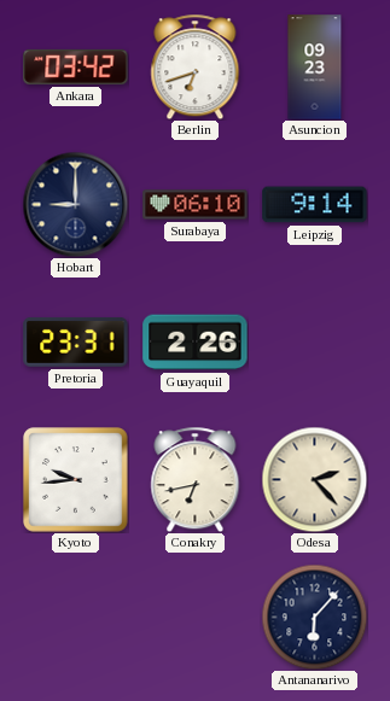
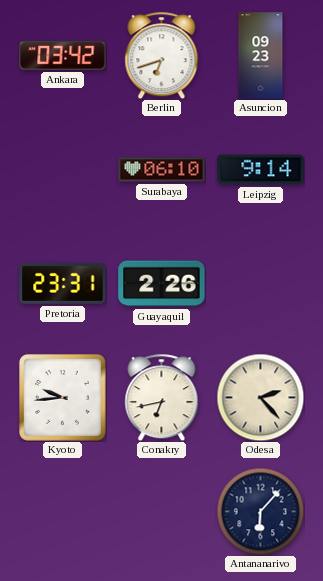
Hobart: 9:00 -> none (75, 204)
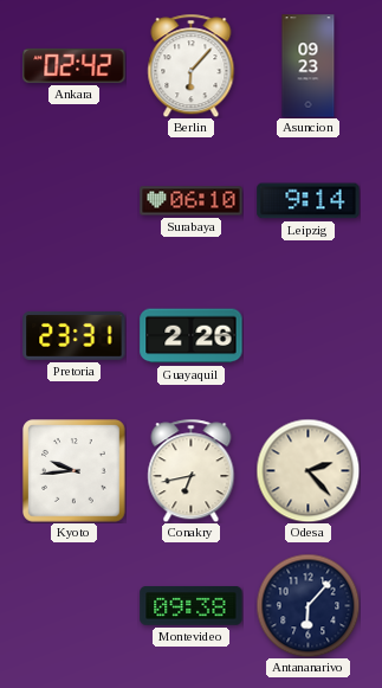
Ankara: 03:42 -> 02:42 (75, 65)
Berlin: 6:42 -> 6:07 (192, 65)
Montevideo: none -> 09:38 (192, 606)
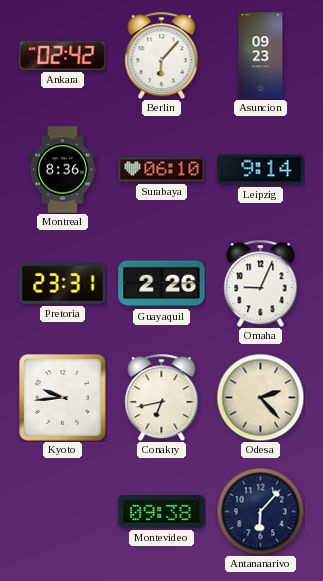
Montreal: none -> 8:36 (62, 170)
Omaha: none -> 9:04 (261, 283)
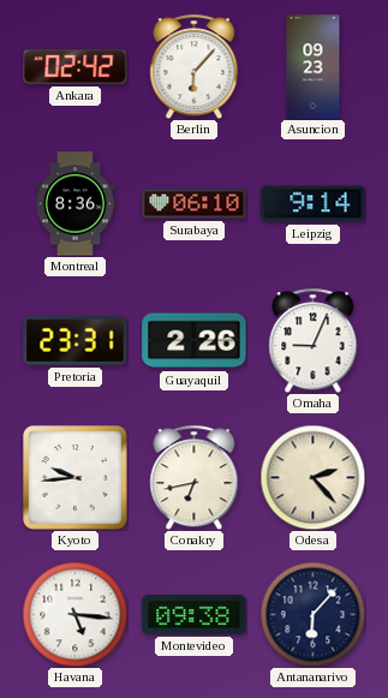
Havana: none -> 5:16 (74, 614)
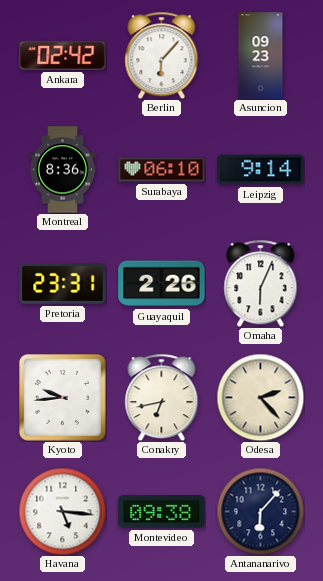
Omaha: 9:04 -> 6:04 (261, 283)
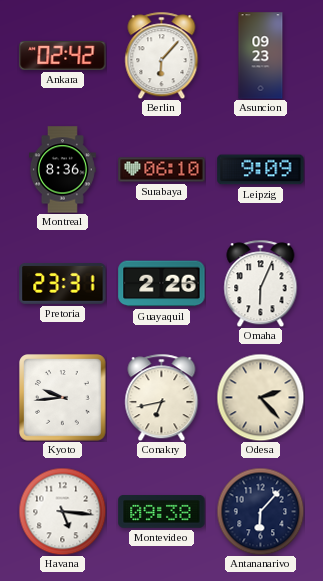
Leipzig: 9:14 -> 9:09 (261, 170)
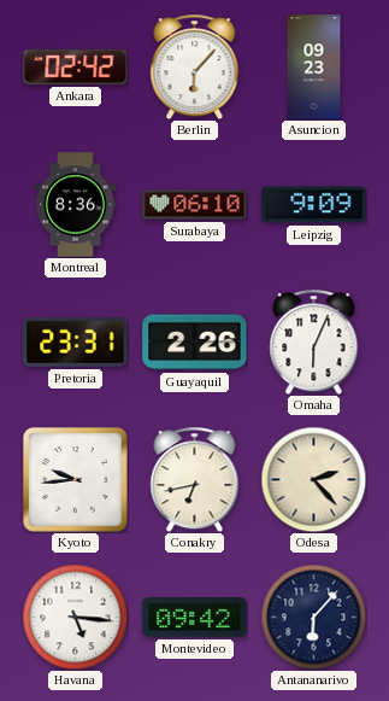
Montevideo: 09:38 -> 09:42 (195, 618)
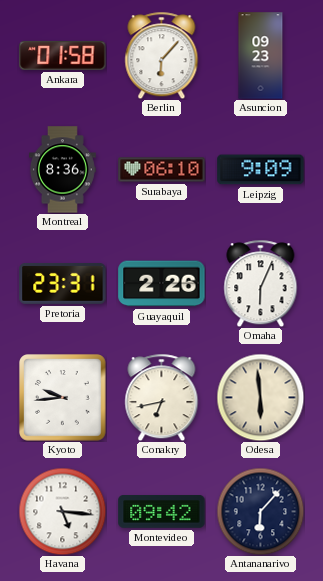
Ankara: 02:42 -> 01:58 (63, 55)
Odesa: 2:23 -> 5:59 (260, 397)
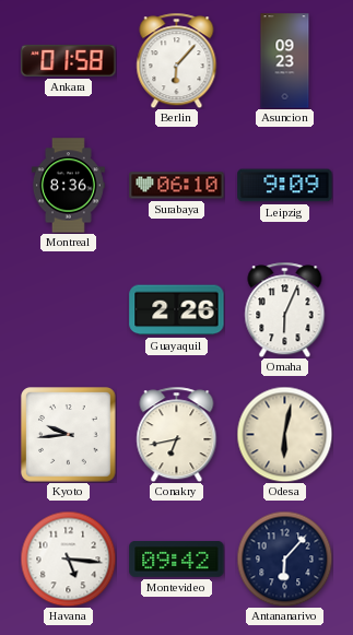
Pretoria: 23:31 -> none (63, 284)
Odesa: 5:59 -> 6:02 (284, 434)
